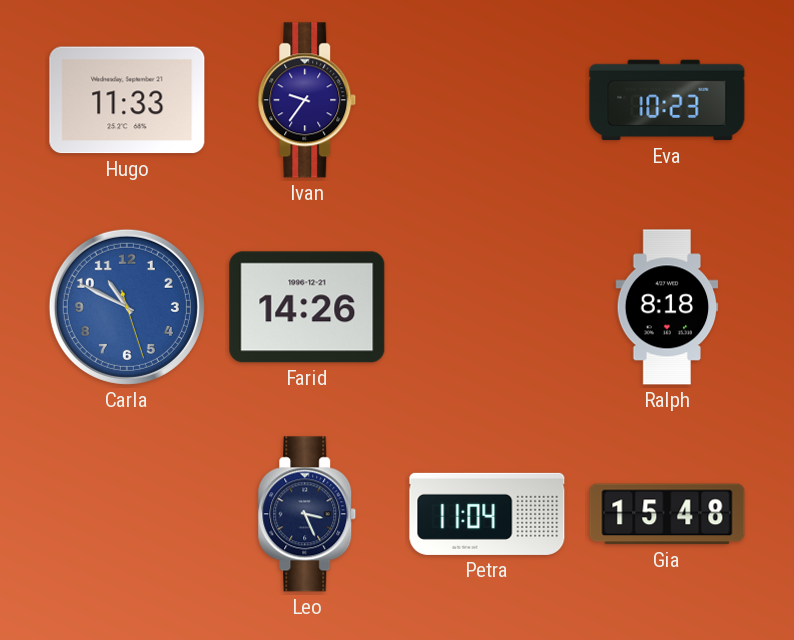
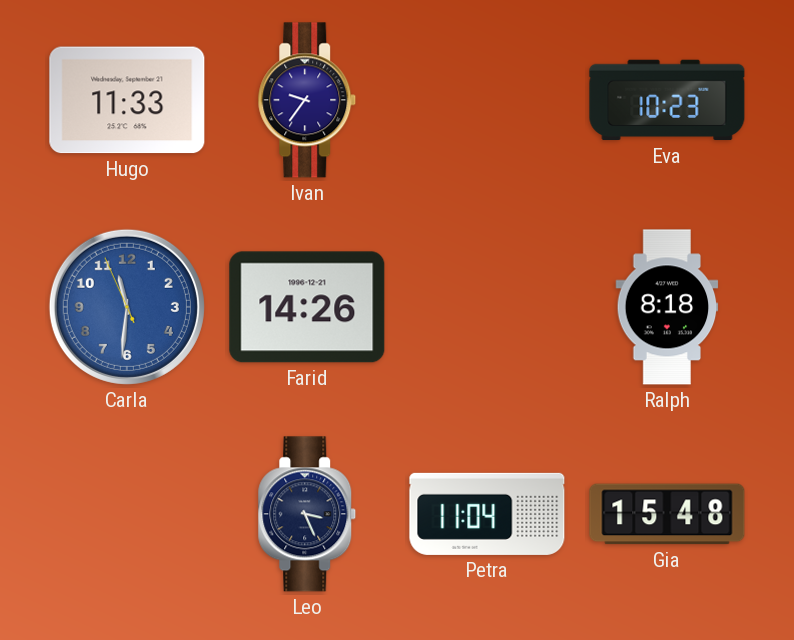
Carla: 10:49 -> 11:30 (127, 307)
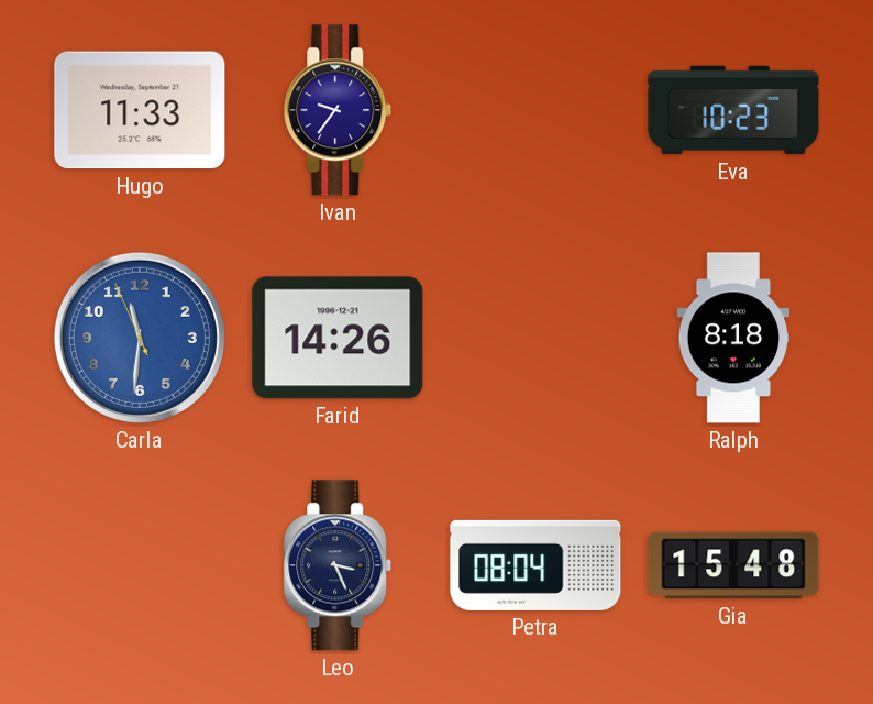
Petra: 11:04 -> 08:04 (535, 565)
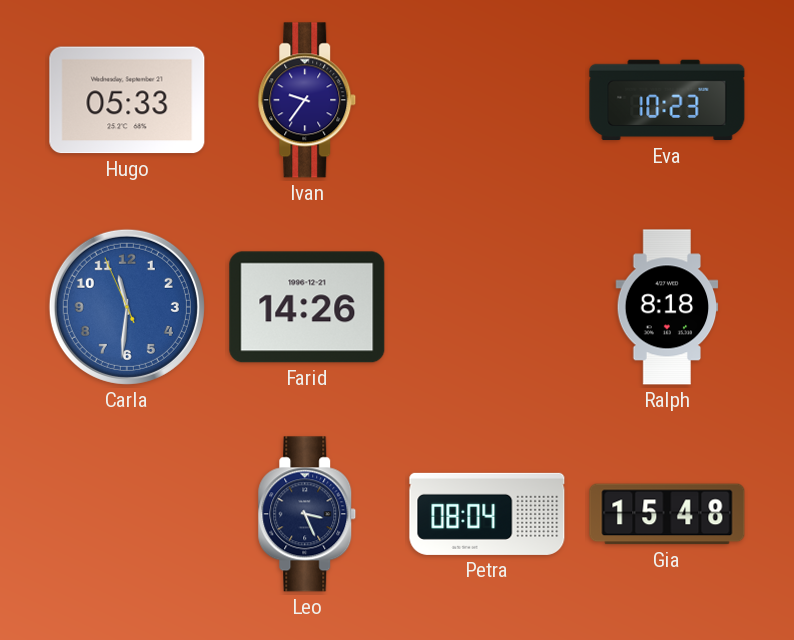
Hugo: 11:33 -> 05:33 (127, 100)
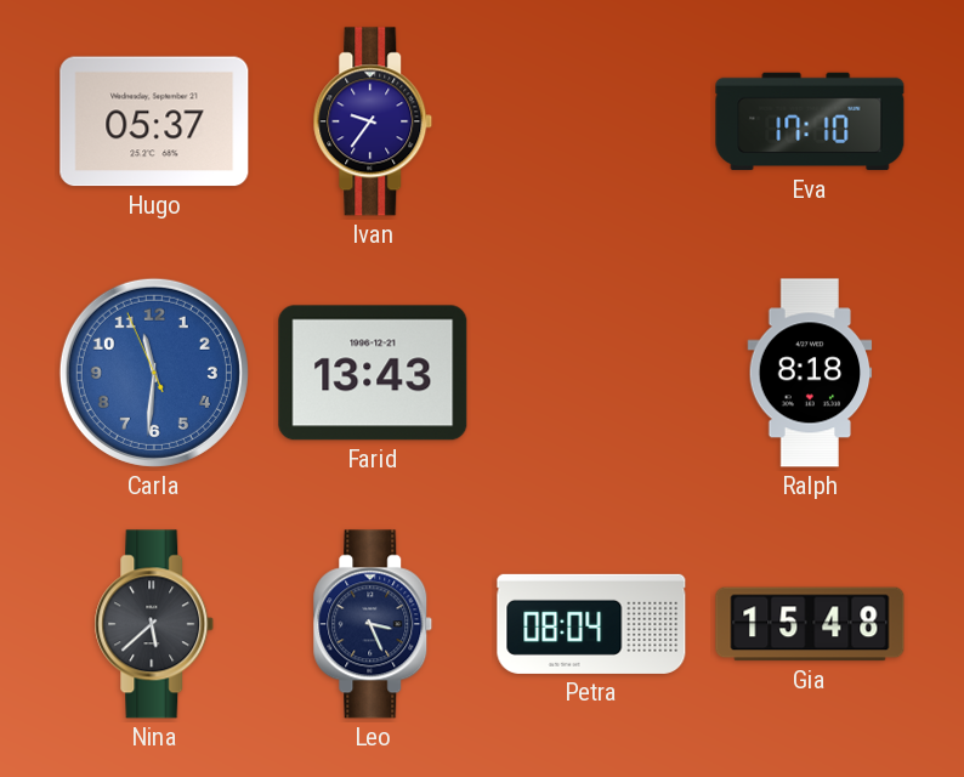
Hugo: 05:33 -> 05:37 (154, 121)
Eva: 10:23 -> 17:10 (810, 121)
Farid: 14:26 -> 13:43 (373, 373)
Nina: none -> 5:38 (154, 624)
